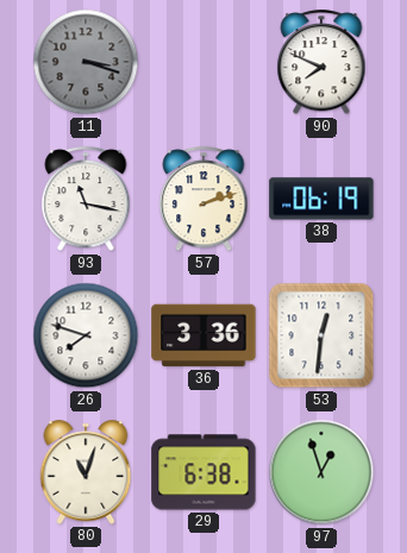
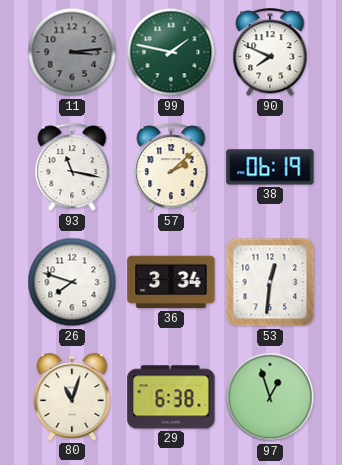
11: 3:18 -> 3:14 (72, 52)
99: none -> 1:47 (171, 52)
57: 2:12 -> 2:08 (171, 168)
36: 3:36 -> 3:34 (171, 282)
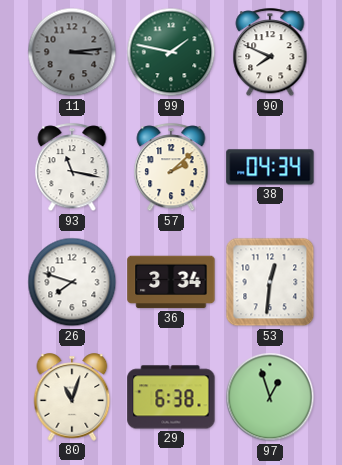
38: 06:19 -> 04:34 (270, 167)
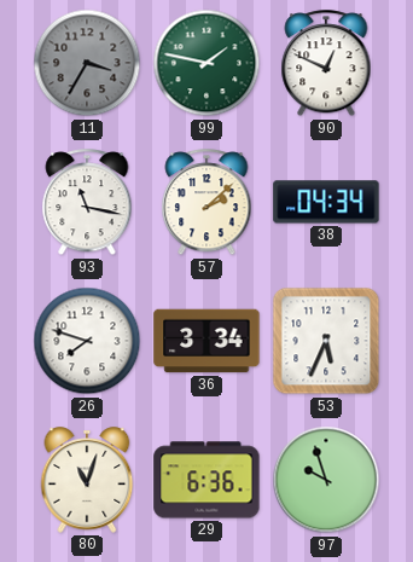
11: 3:14 -> 3:35 (87, 63)
90: 7:49 -> 12:49 (326, 64)
53: 12:31 -> 5:34 (326, 341)
29: 6:38 -> 6:36 (206, 480)
97: 12:57 -> 9:57 (326, 480)
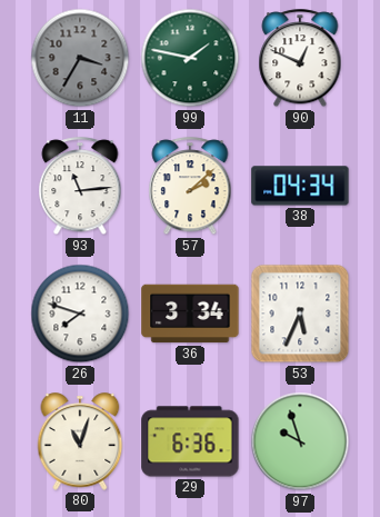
93: 11:17 -> 11:14 (80, 187)
